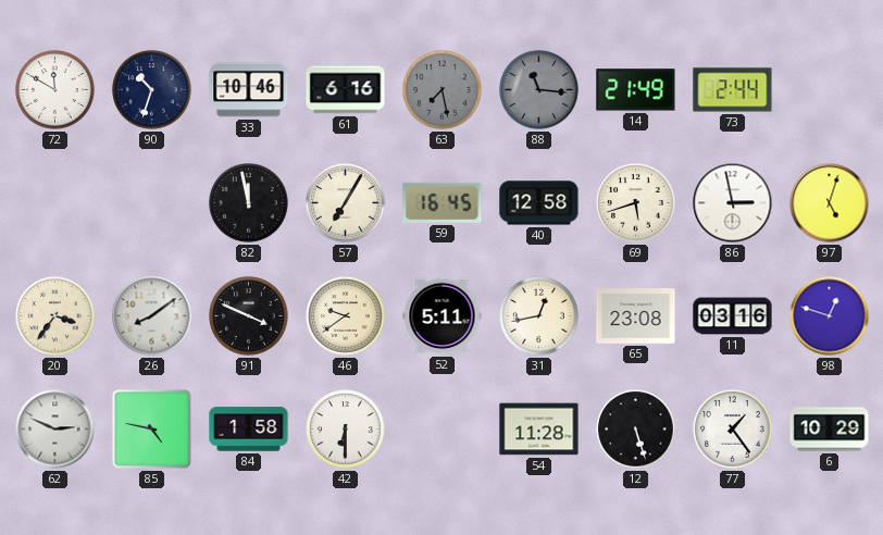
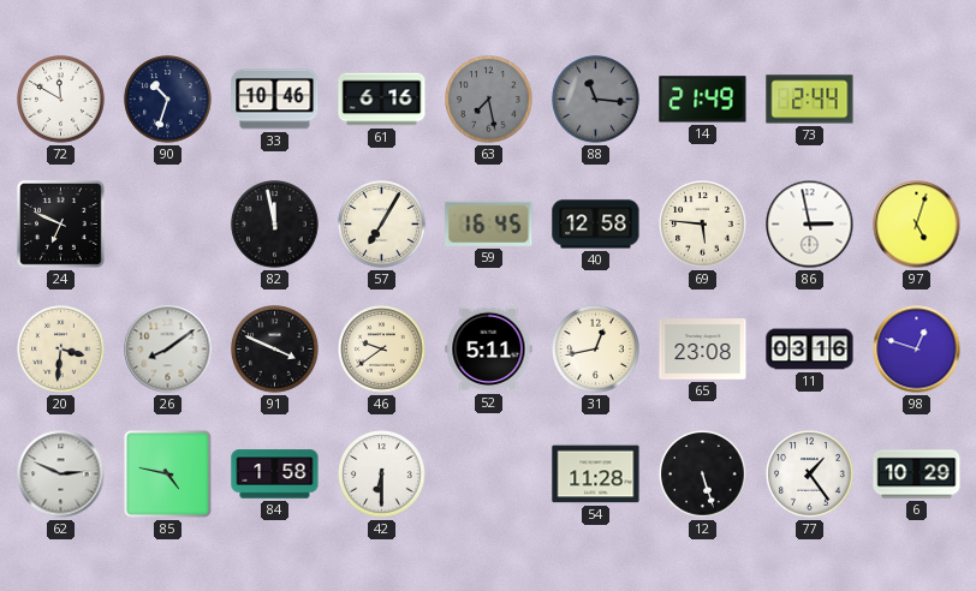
24: none -> 6:49 (60, 223)
69: 5:42 -> 5:46 (703, 225)
20: 3:36 -> 3:31 (61, 350)
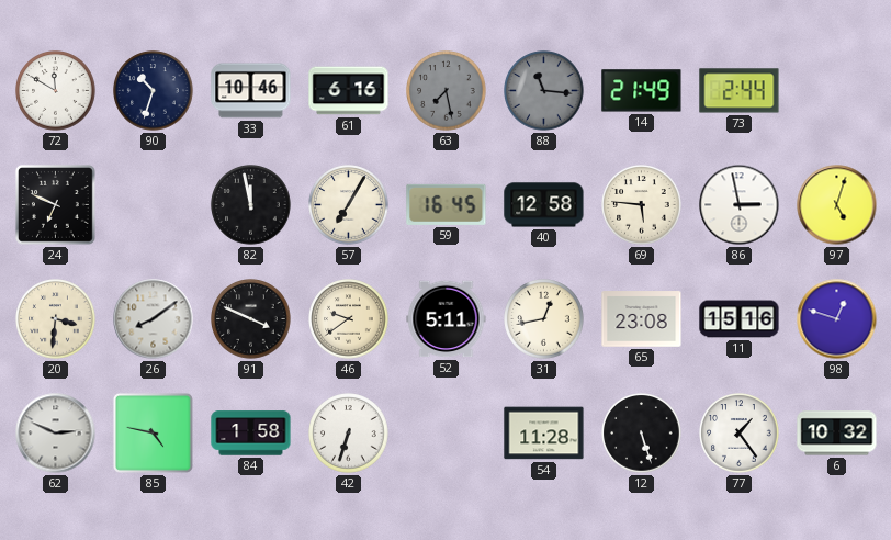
11: 03:16 -> 15:16 (740, 319)
42: 6:30 -> 6:33 (349, 434)
6: 10:29 -> 10:32 (837, 434)
